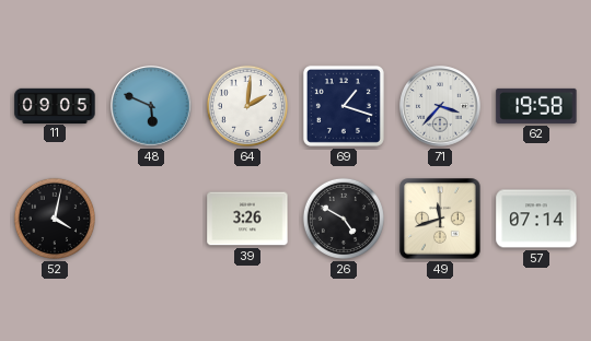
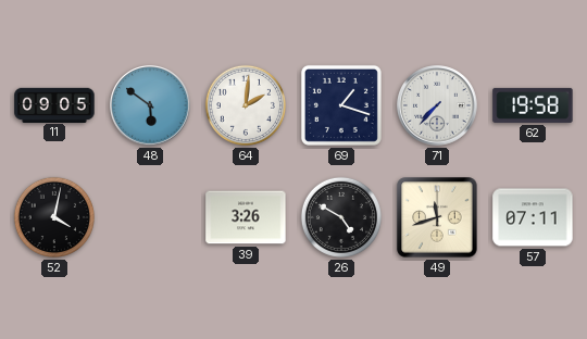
48: 5:49 -> 5:51 (150, 105)
71: 3:37 -> 7:37 (437, 105)
57: 07:14 -> 07:11 (533, 217)
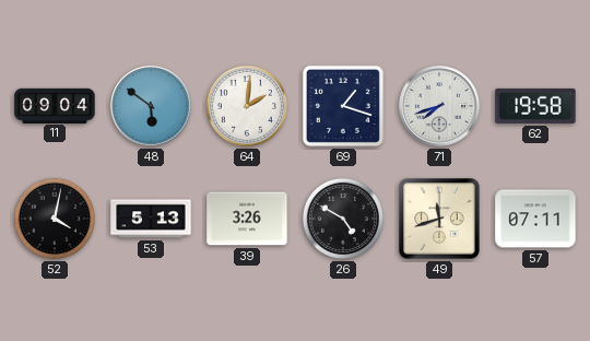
11: 09:05 -> 09:04 (55, 105)
71: 7:37 -> 7:42 (439, 106)
53: none -> 5:13 (151, 219)
